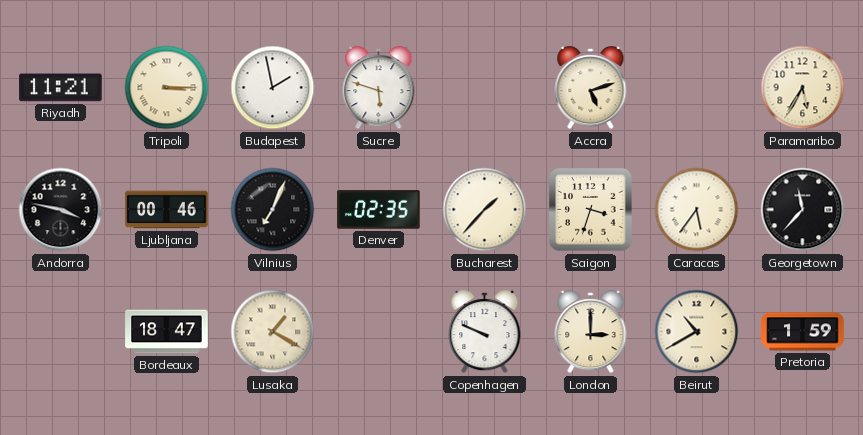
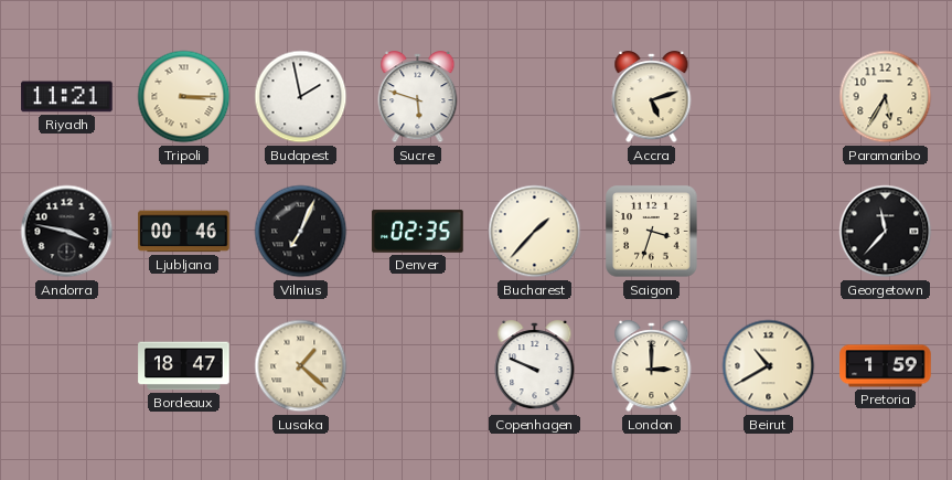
Caracas: 5:36 -> none (697, 210)
Lusaka: 1:20 -> 1:22 (301, 366)
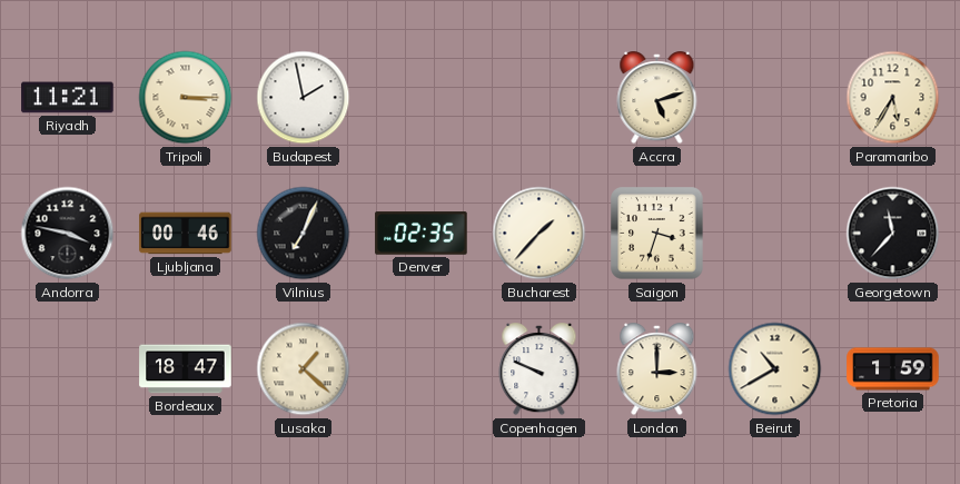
Sucre: 5:48 -> none (418, 97)
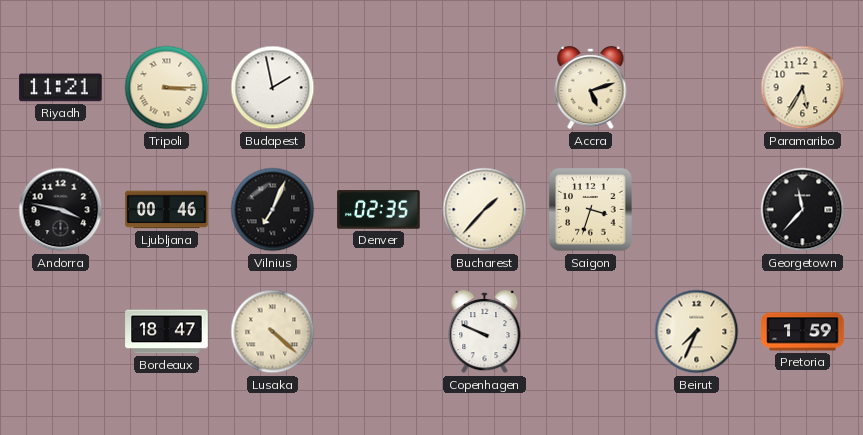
Lusaka: 1:22 -> 4:22 (273, 332)
London: 3:00 -> none (657, 369)
Beirut: 10:40 -> 7:34 (697, 332)
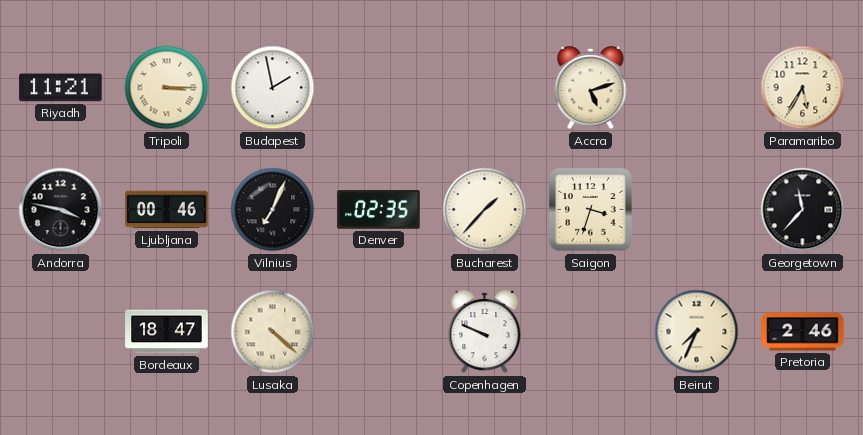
Pretoria: 1:59 -> 2:46 (803, 332)
